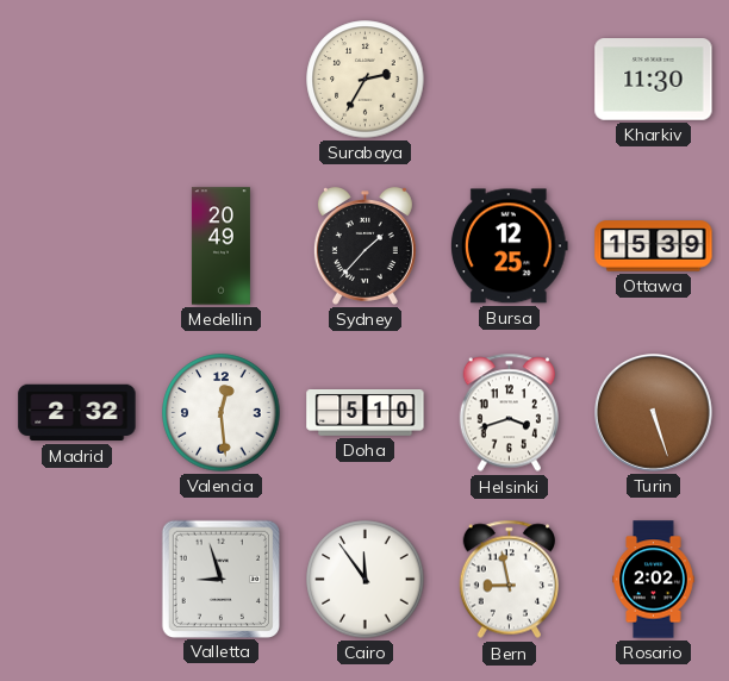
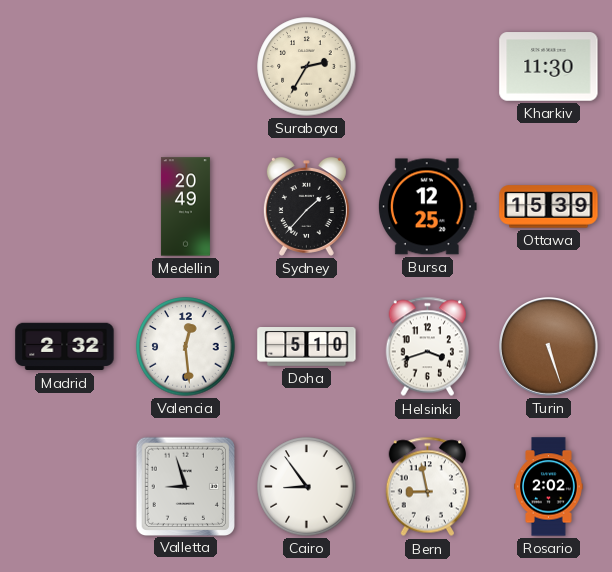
Cairo: 11:54 -> 8:54 (307, 487)
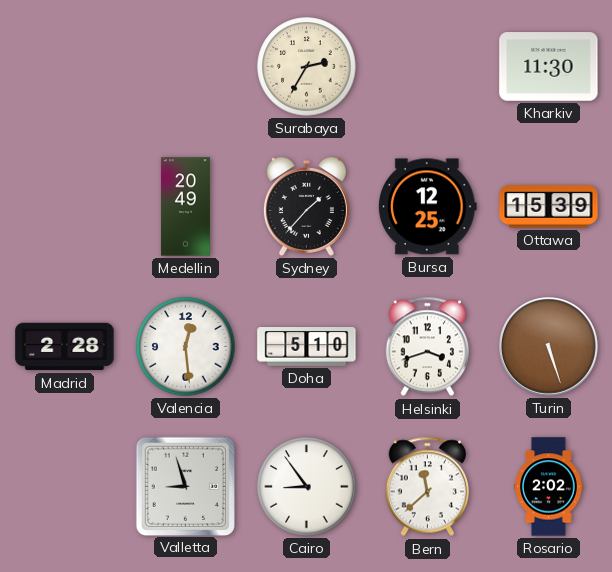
Madrid: 2:32 -> 2:28 (65, 347)
Bern: 8:58 -> 11:38 (427, 487)
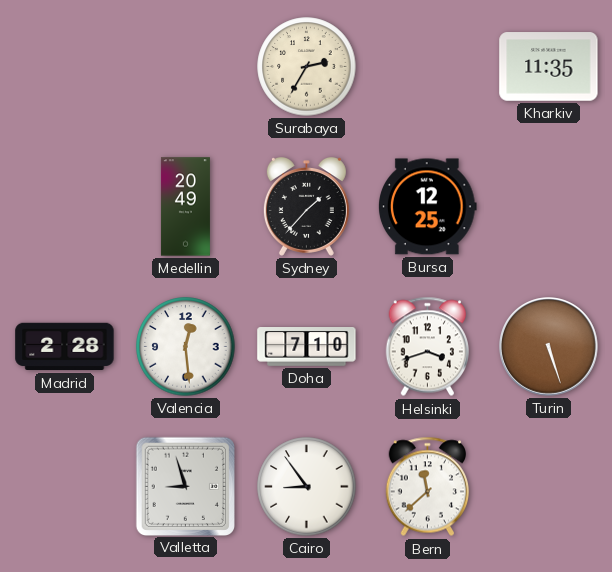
Kharkiv: 11:30 -> 11:35 (549, 67)
Ottawa: 15:39 -> none (549, 207)
Doha: 5:10 -> 7:10 (307, 347)
Rosario: 2:02 -> none (549, 487)
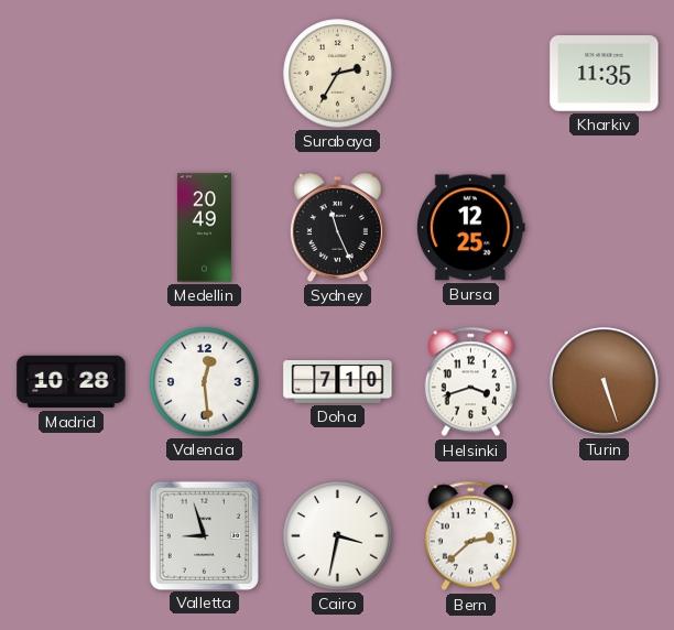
Sydney: 1:37 -> 11:26 (337, 228)
Madrid: 2:28 -> 10:28 (72, 382)
Cairo: 8:54 -> 3:32 (338, 536)
Bern: 11:38 -> 2:38 (470, 536)
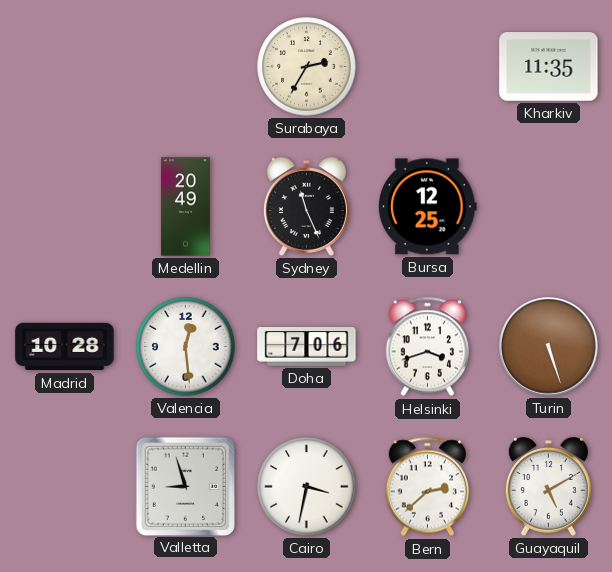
Doha: 7:10 -> 7:06 (307, 347)
Guayaquil: none -> 5:10 (548, 487)
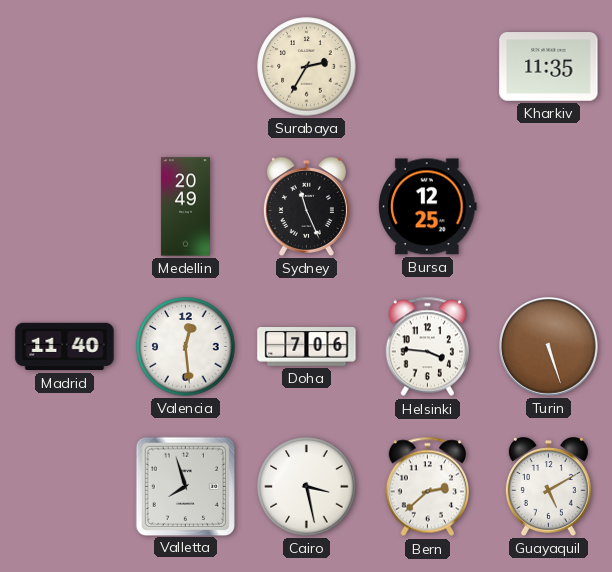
Madrid: 10:28 -> 11:40 (65, 347)
Helsinki: 3:42 -> 3:46 (427, 347)
Valletta: 8:57 -> 7:57 (185, 486)
Cairo: 3:32 -> 3:28 (307, 487)
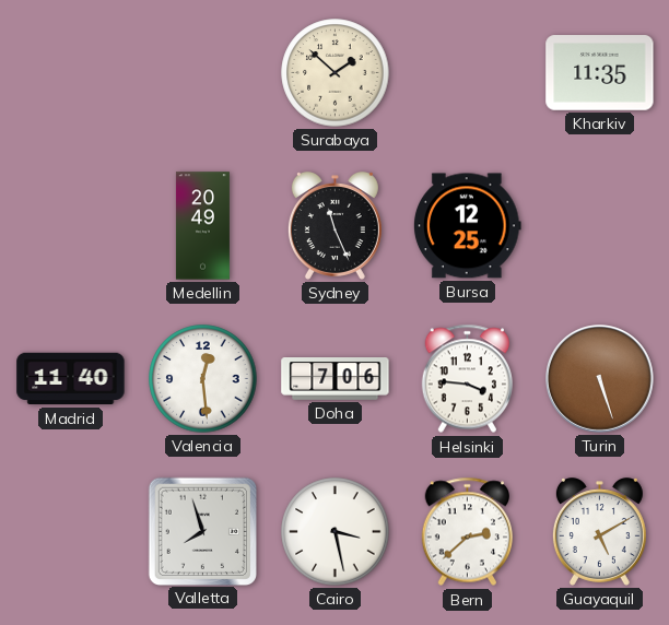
Surabaya: 2:35 -> 1:52 (336, 73)
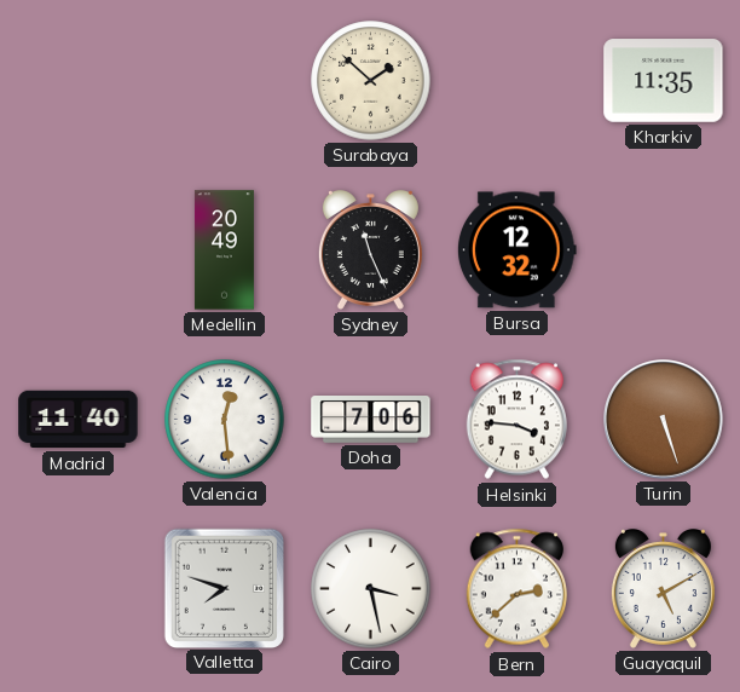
Bursa: 12:25 -> 12:32 (516, 250)
Valletta: 7:57 -> 7:48 (224, 588)
